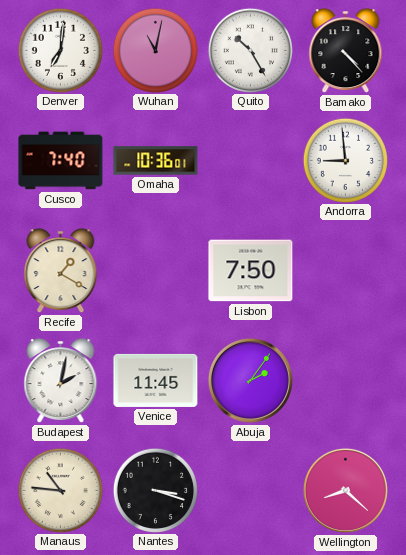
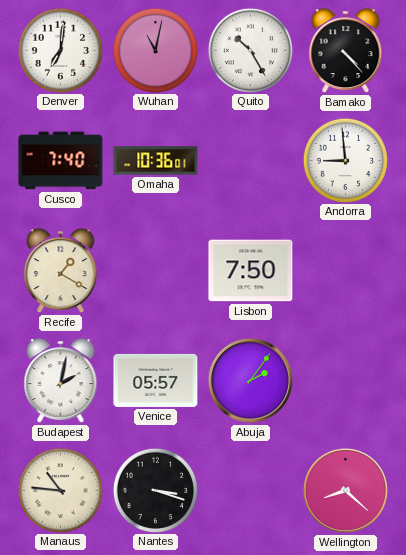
Venice: 11:45 -> 05:57 (156, 380)
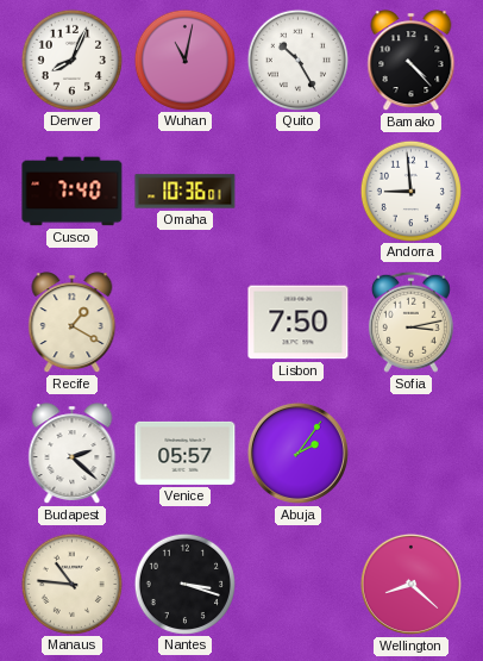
Denver: 7:01 -> 8:04 (71, 60)
Sofia: none -> 3:13 (410, 322)
Budapest: 2:02 -> 2:22 (73, 454)
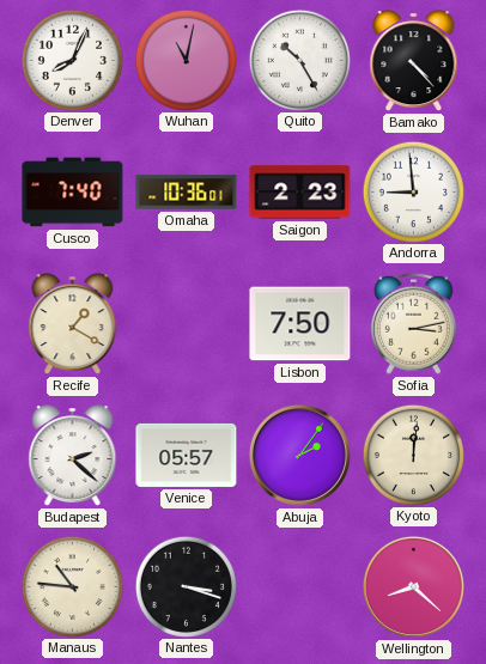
Saigon: none -> 2:23 (300, 193)
Kyoto: none -> 12:01 (413, 455)
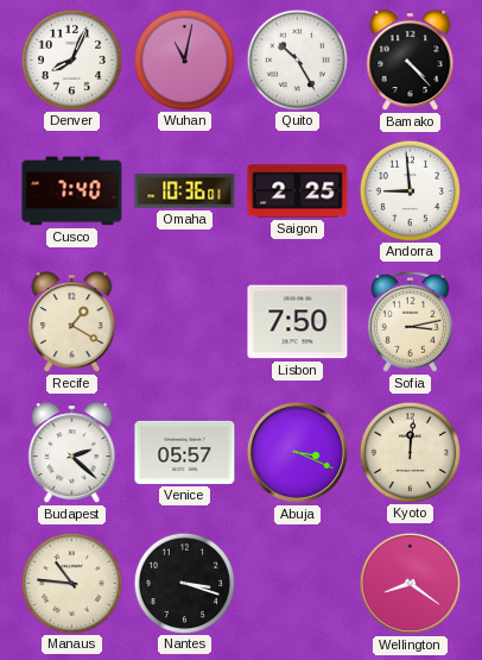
Saigon: 2:23 -> 2:25 (298, 191)
Abuja: 2:06 -> 3:19 (297, 452)
Wellington: 8:22 -> 8:21 (410, 583)
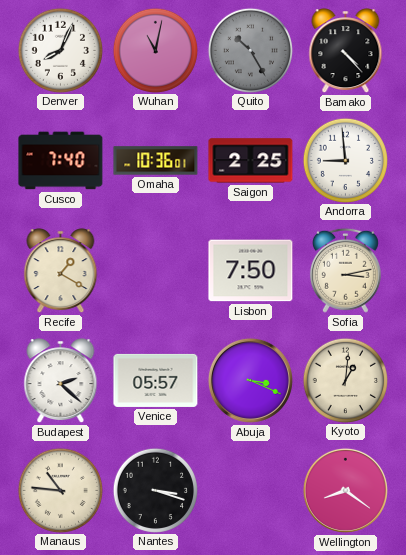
Quito dial: white -> grey (250, 50)
Kyoto: 12:01 -> 1:01 (345, 380)
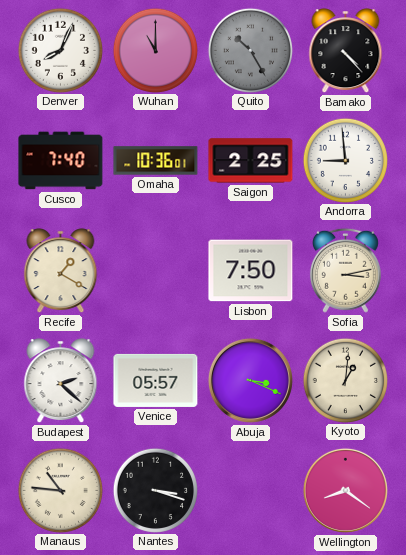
Wuhan: 11:02 -> 11:00 (155, 50)
